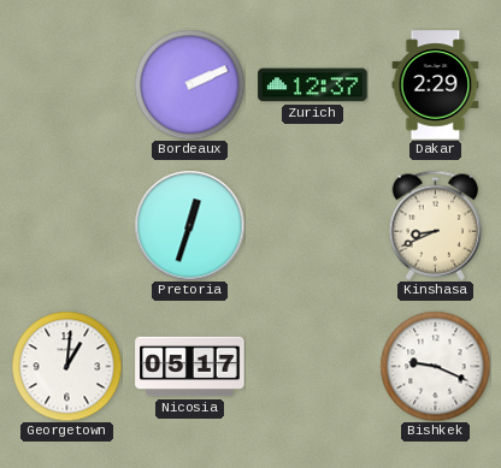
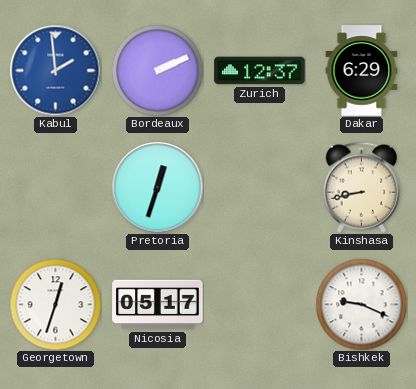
Kabul: none -> 1:59 (55, 70)
Dakar: 2:29 -> 6:29 (362, 71)
Kinshasa: 8:41 -> 8:43 (362, 187)
Georgetown: 1:01 -> 12:33 (55, 304)
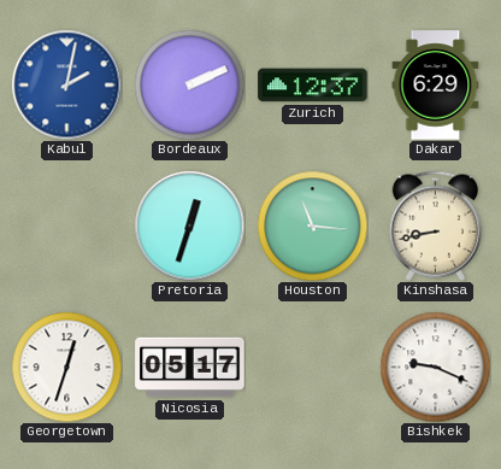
Kabul: 1:59 -> 2:02 (66, 84)
Houston: none -> 11:16 (312, 225)
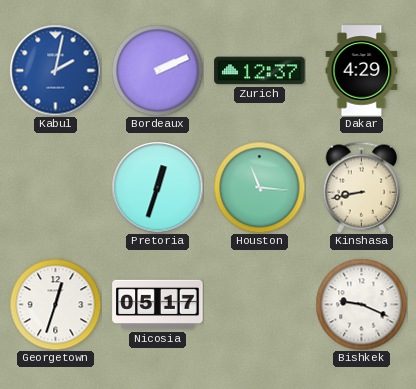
Dakar: 6:29 -> 4:29 (362, 71)
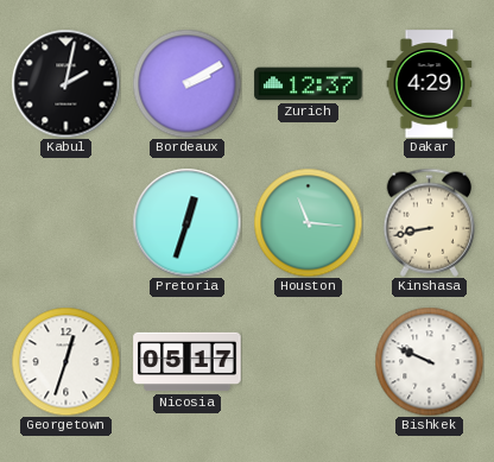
Kabul dial: blue -> black (65, 83)
Bordeaux: 2:11 -> 2:10 (186, 83)
Bishkek: 9:19 -> 9:49 (429, 361)
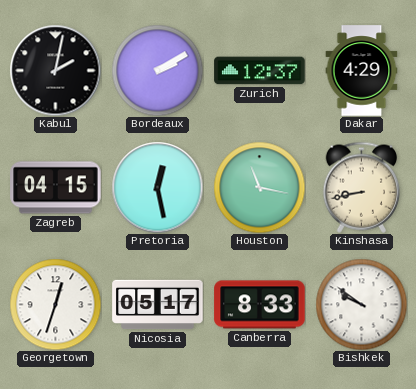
Zagreb: none -> 04:15 (56, 188)
Pretoria: 12:33 -> 12:28 (157, 187)
Houston: 11:16 -> 11:17 (259, 187)
Canberra: none -> 8:33 (260, 305)
Bishkek: 9:49 -> 9:51 (361, 304)
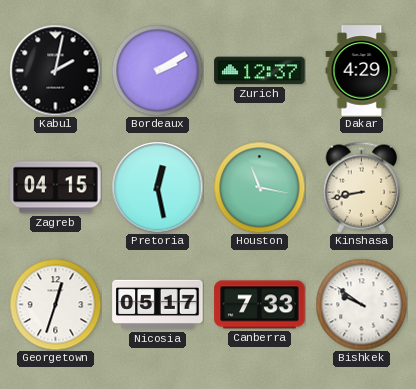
Canberra: 8:33 -> 7:33 (260, 305)
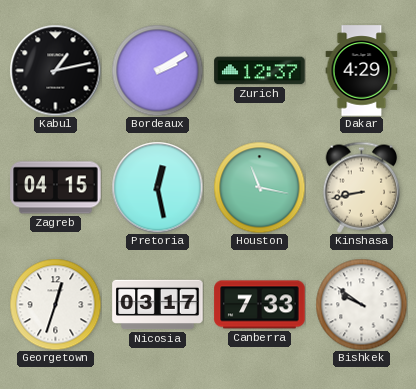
Kabul: 2:02 -> 1:13 (55, 70)
Nicosia: 05:17 -> 03:17 (158, 305)
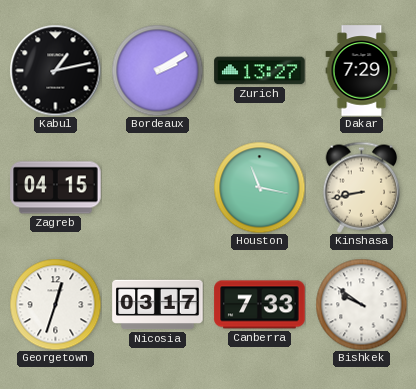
Zurich: 12:37 -> 13:27 (260, 71)
Dakar: 4:29 -> 7:29 (362, 71)
Pretoria: 12:28 -> none (157, 187)
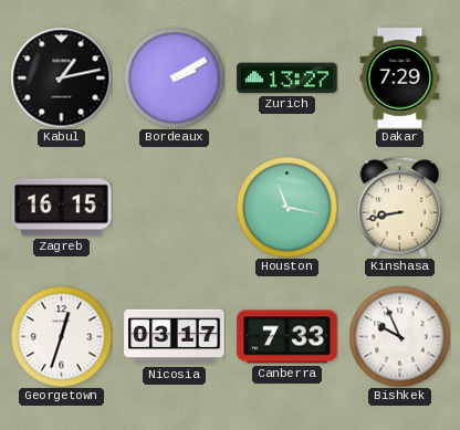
Zagreb: 04:15 -> 16:15 (62, 208)
Bishkek: 9:51 -> 9:56 (399, 336)
